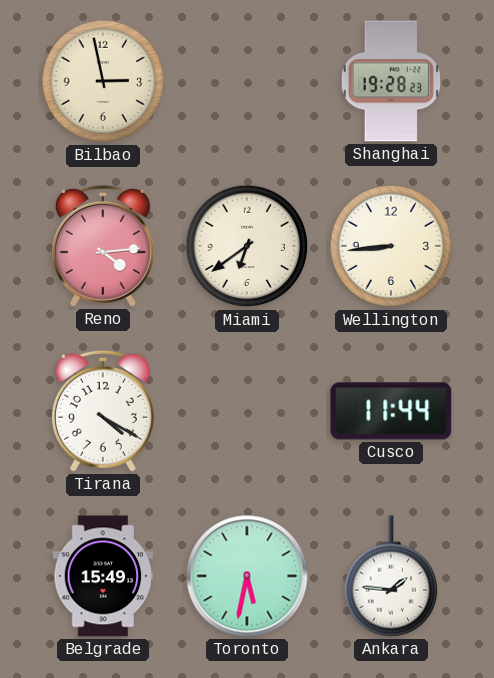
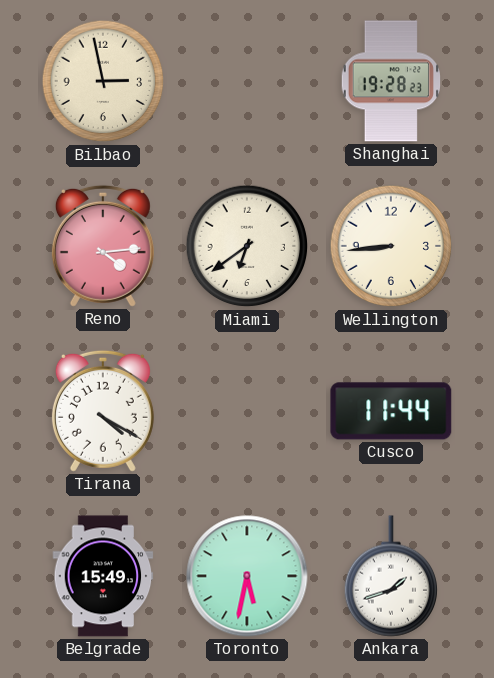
Ankara: 1:46 -> 1:42 (390, 576)
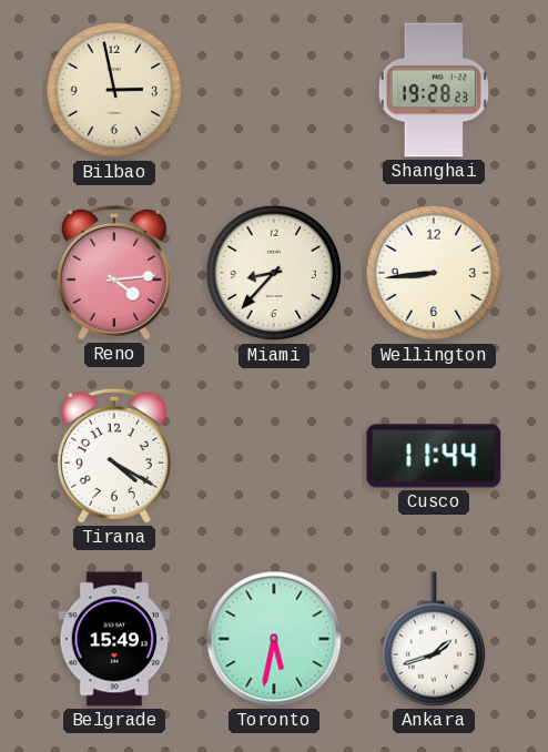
Miami: 6:39 -> 8:37 (274, 273)
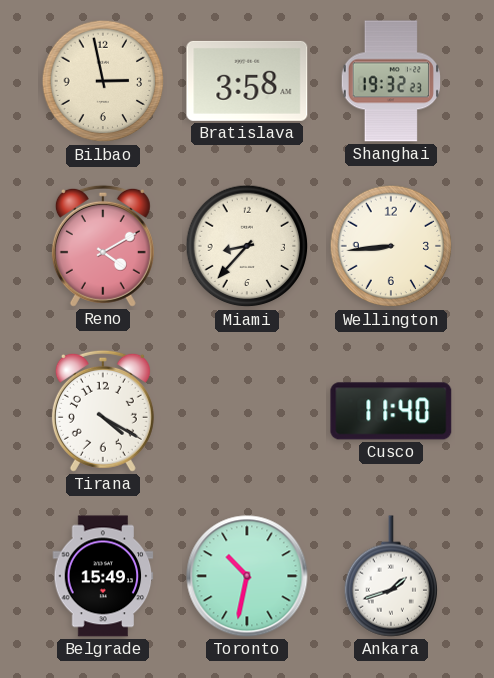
Bratislava: none -> 3:58 (247, 81)
Shanghai: 19:28 -> 19:32 (390, 81)
Reno: 4:14 -> 4:10 (103, 246)
Cusco: 11:44 -> 11:40 (391, 411)
Toronto: 5:32 -> 10:32 (247, 576)
